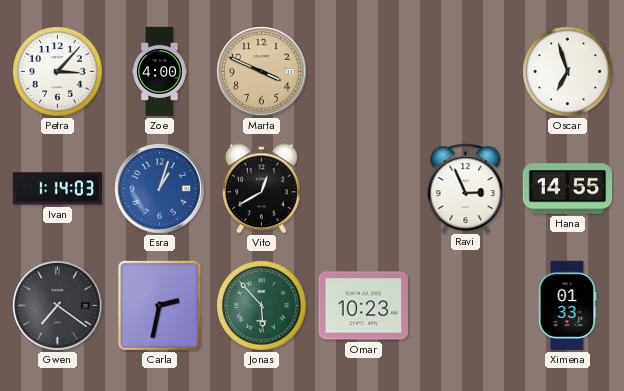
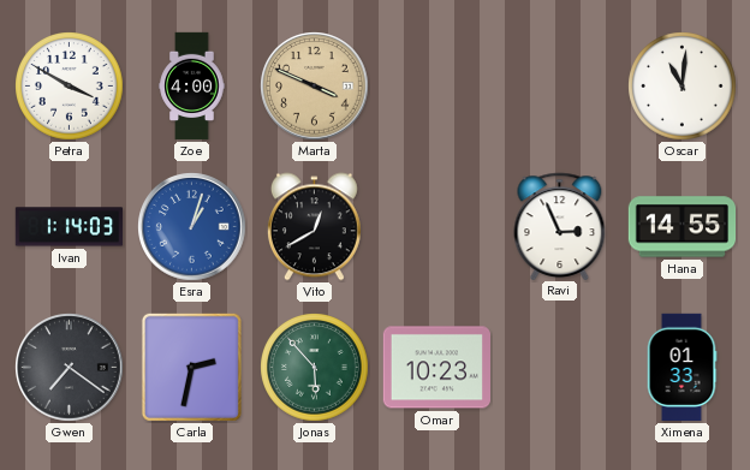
Petra: 3:07 -> 3:50 (70, 87)
Oscar: 6:57 -> 11:01 (683, 87)
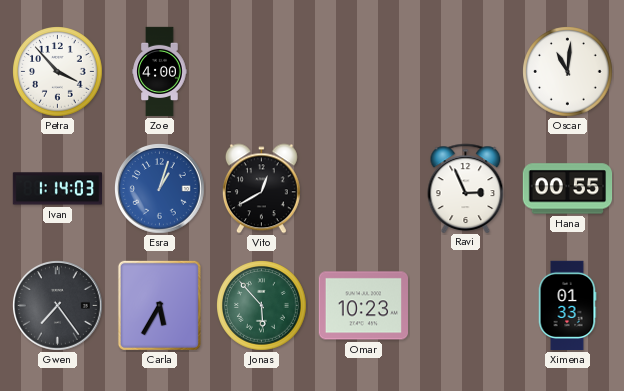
Petra: 3:50 -> 3:53 (58, 72)
Marta: 3:49 -> none (315, 87)
Hana: 14:55 -> 00:55 (568, 189)
Gwen: 7:21 -> 7:24 (58, 306)
Carla: 2:32 -> 5:35 (159, 305)
